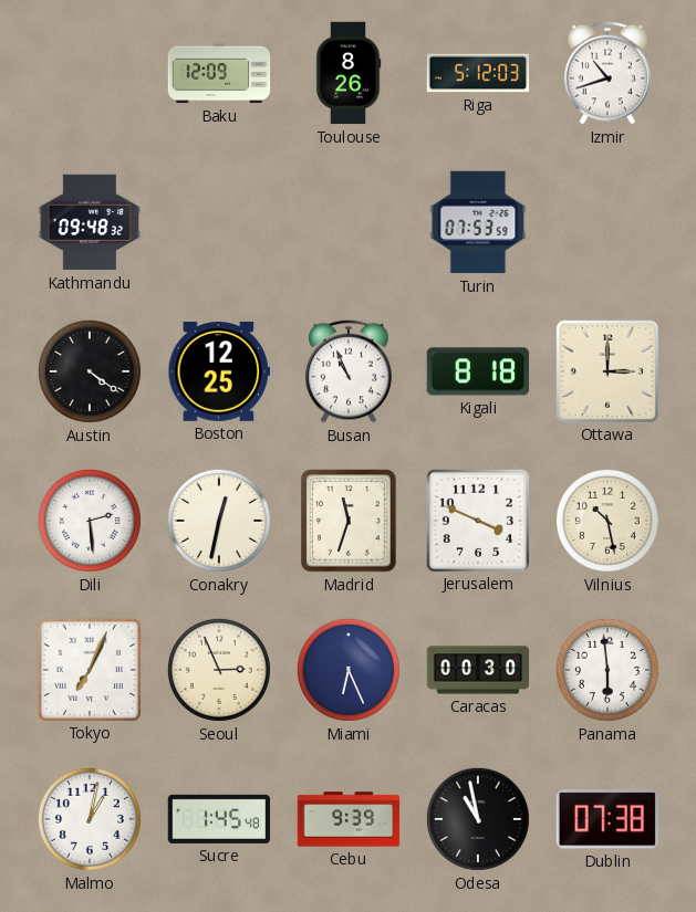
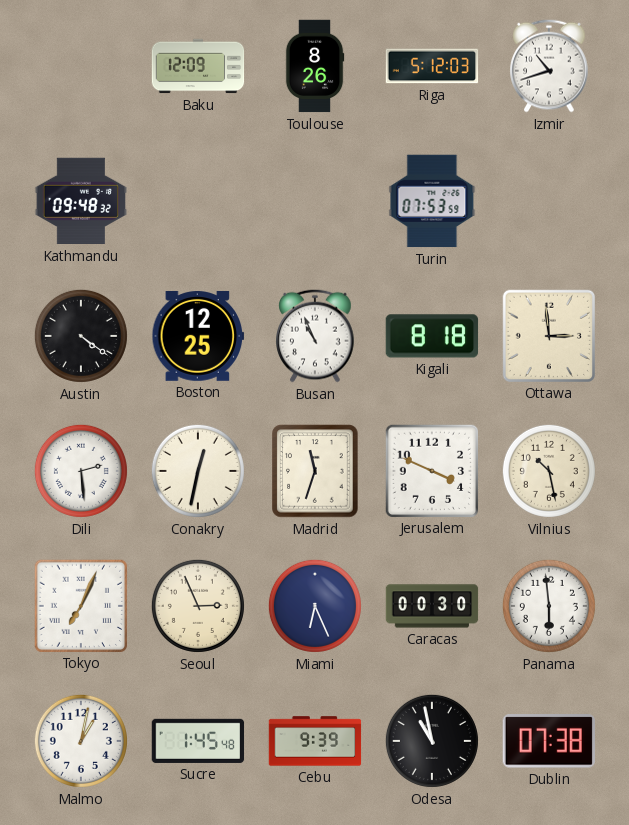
Ottawa: 3:00 -> 2:59 (548, 335)
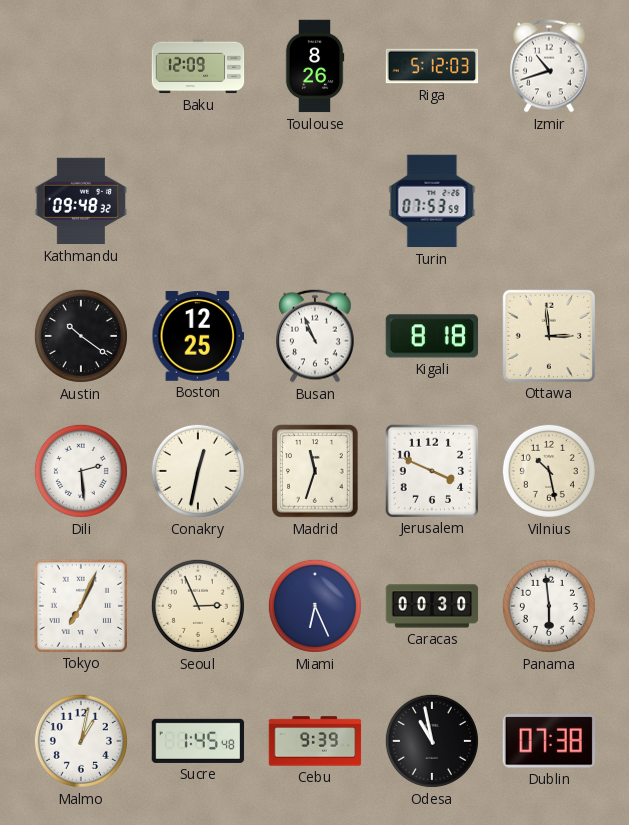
Austin: 4:21 -> 10:21 (81, 336)
